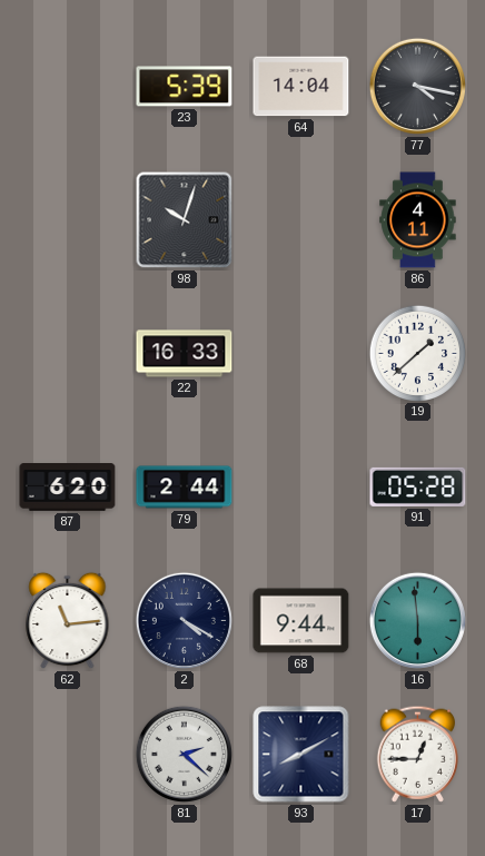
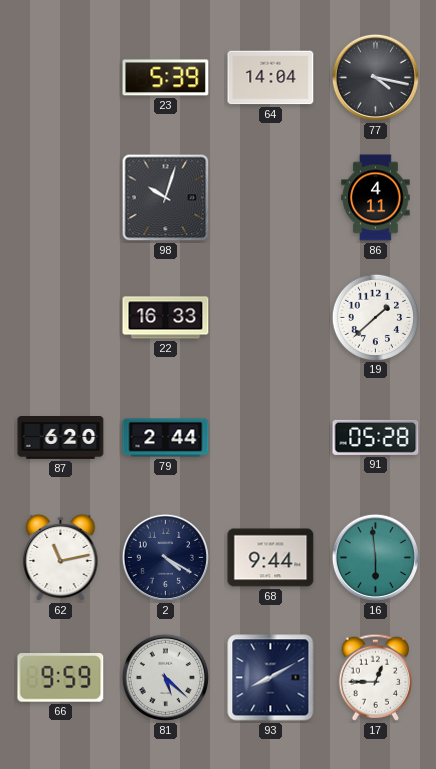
62: 11:14 -> 11:13 (61, 558)
66: none -> 9:59 (61, 678)
81: 2:22 -> 5:22 (165, 677)
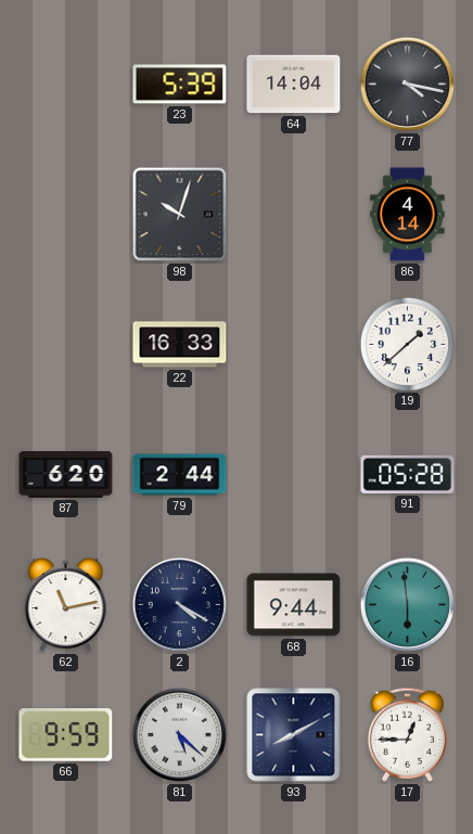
86: 4:11 -> 4:14 (408, 215)
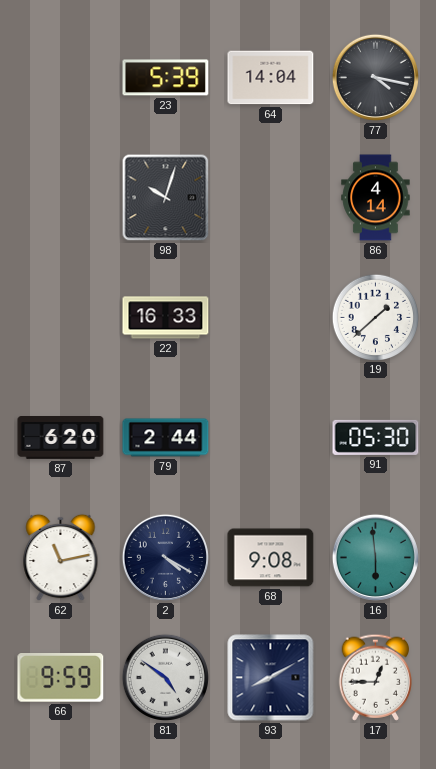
91: 05:28 -> 05:30 (376, 437)
68: 9:44 -> 9:08 (271, 558)
81: 5:22 -> 4:51 (165, 677)
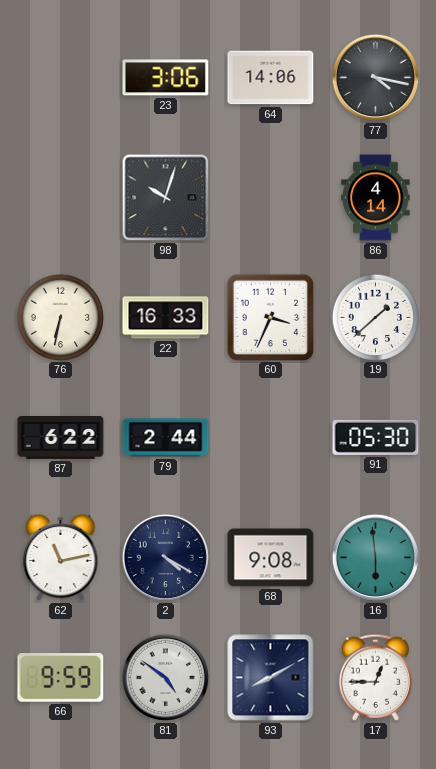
23: 5:39 -> 3:06 (166, 78)
64: 14:04 -> 14:06 (271, 78)
76: none -> 6:32 (60, 317)
60: none -> 3:34 (270, 317)
87: 6:20 -> 6:22 (61, 438)
